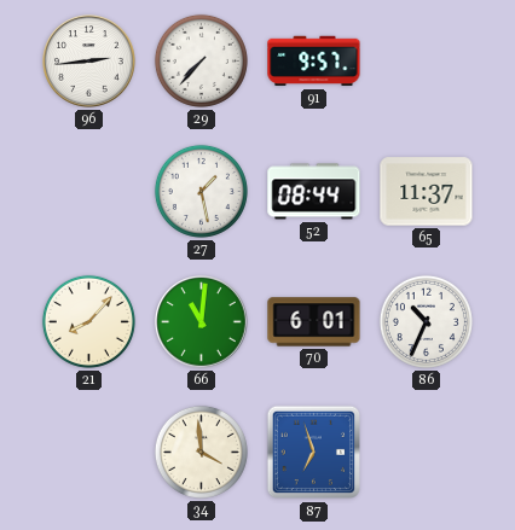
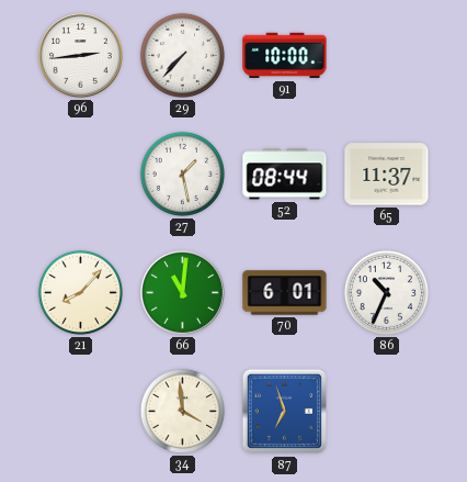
91: 9:57 -> 10:00 (285, 56)
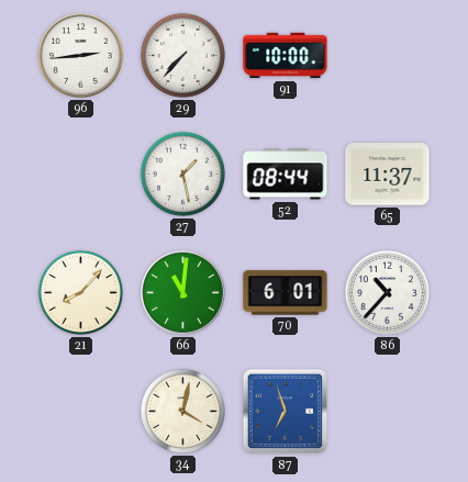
86: 10:34 -> 10:37 (387, 292)
34: 3:59 -> 4:02 (182, 411)
